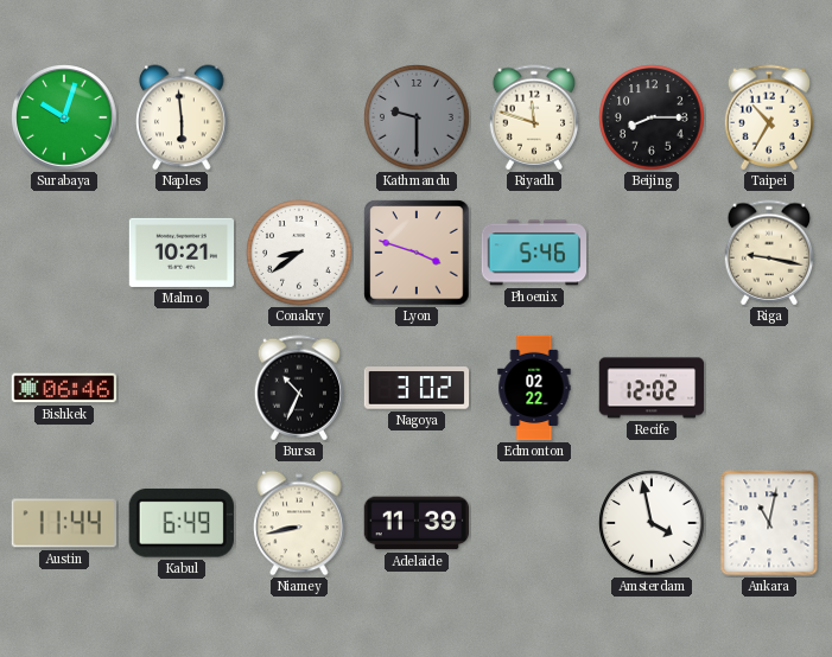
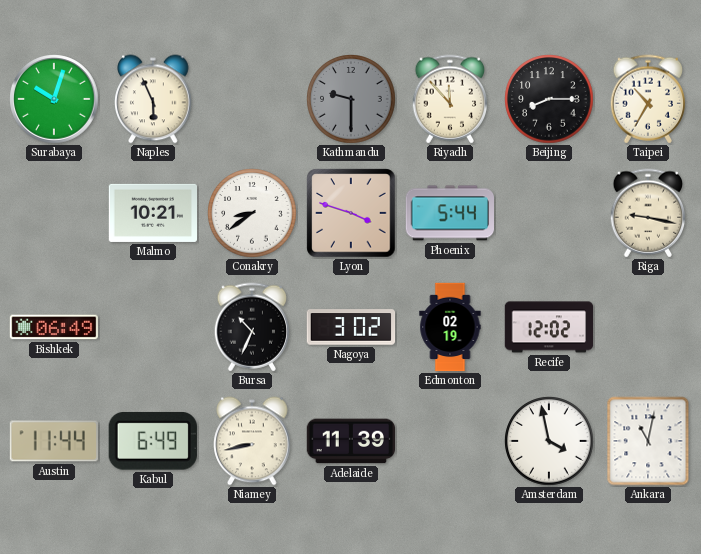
Naples: 5:59 -> 5:56 (153, 99)
Riyadh: 11:48 -> 11:53 (450, 99)
Phoenix: 5:46 -> 5:44 (449, 213)
Bishkek: 06:46 -> 06:49 (53, 327)
Edmonton: 02:22 -> 02:19 (450, 327)
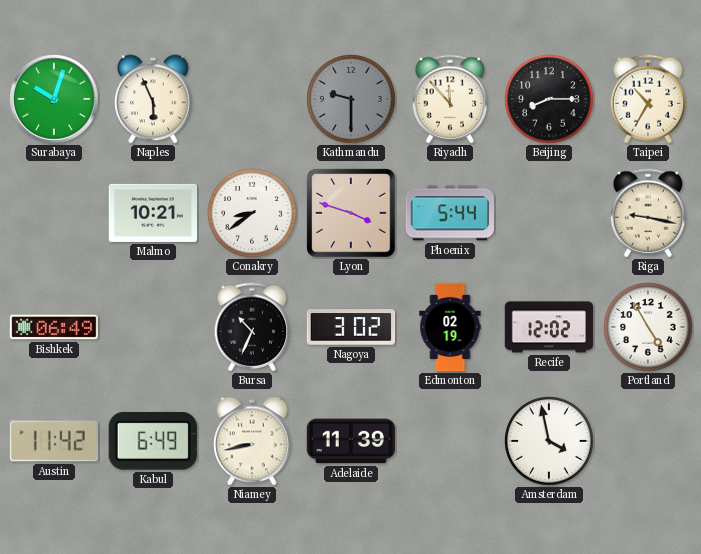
Portland: none -> 4:55 (648, 327)
Austin: 11:44 -> 11:42 (53, 441)
Ankara: 11:02 -> none (648, 441)
